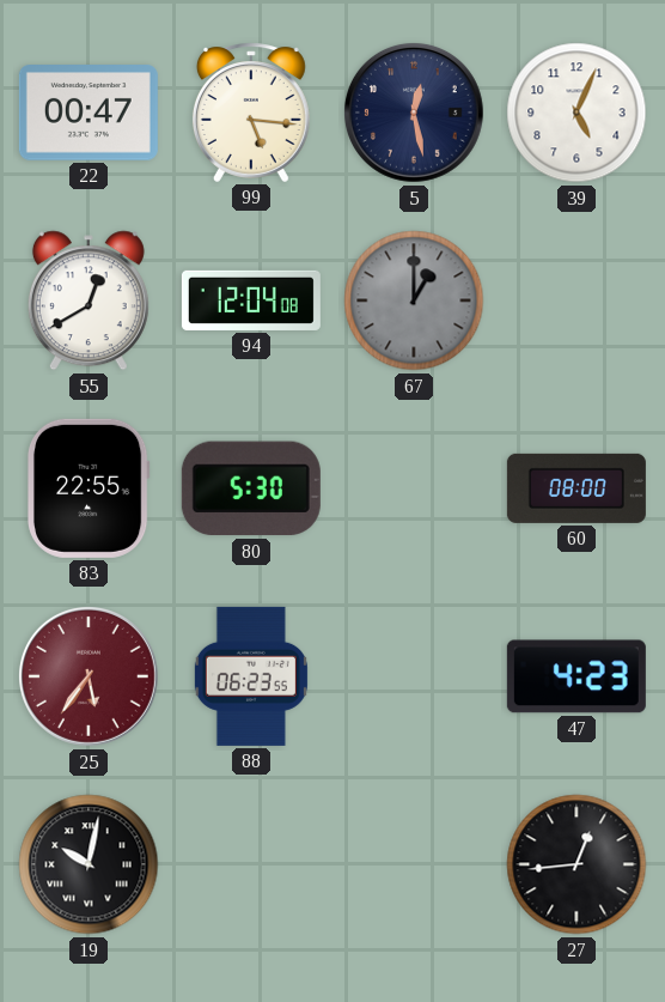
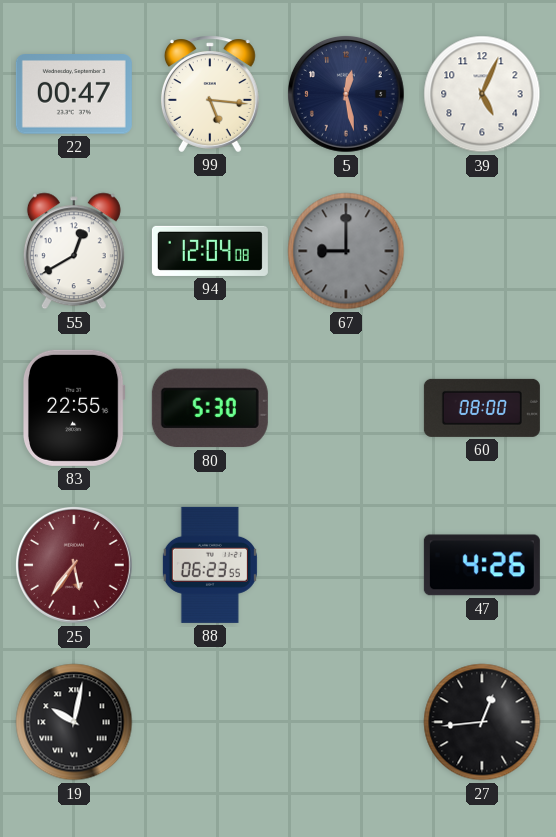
67: 1:00 -> 9:00 (346, 251)
47: 4:23 -> 4:26 (482, 565)
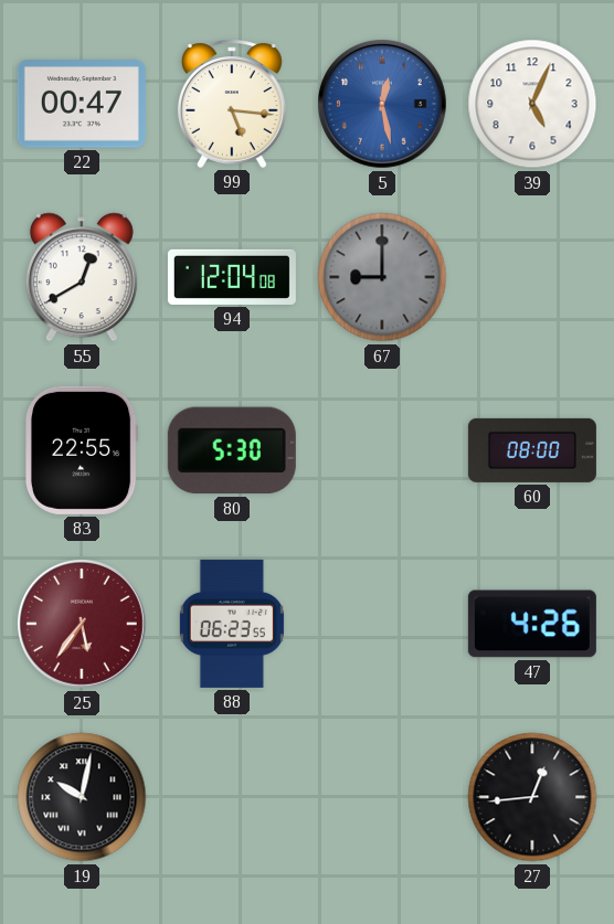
5 dial: navy -> blue (382, 104)
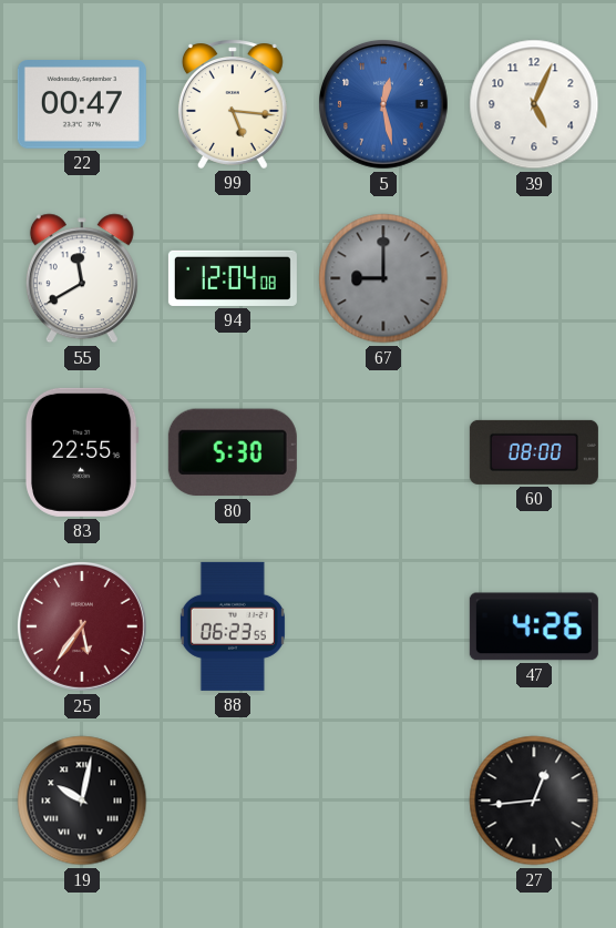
55: 12:40 -> 11:40 (82, 278)
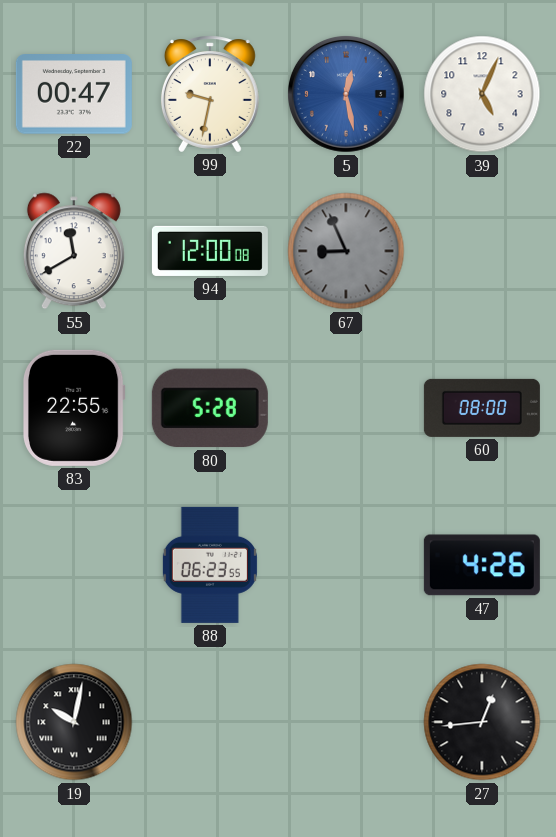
99: 5:16 -> 9:32 (210, 94)
94: 12:04 -> 12:00 (210, 251)
67: 9:00 -> 8:56 (346, 251)
80: 5:30 -> 5:28 (210, 408)
25: 5:36 -> none (82, 626)
